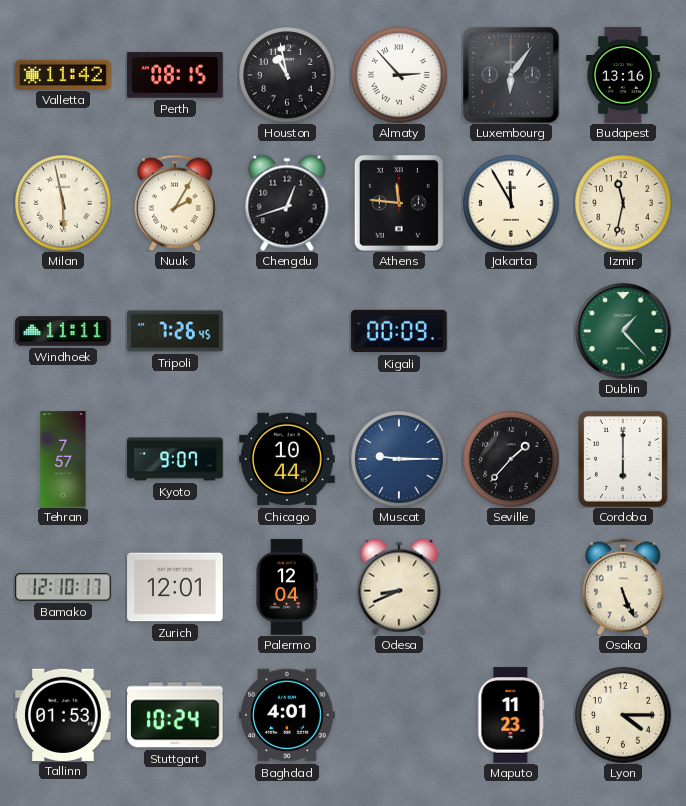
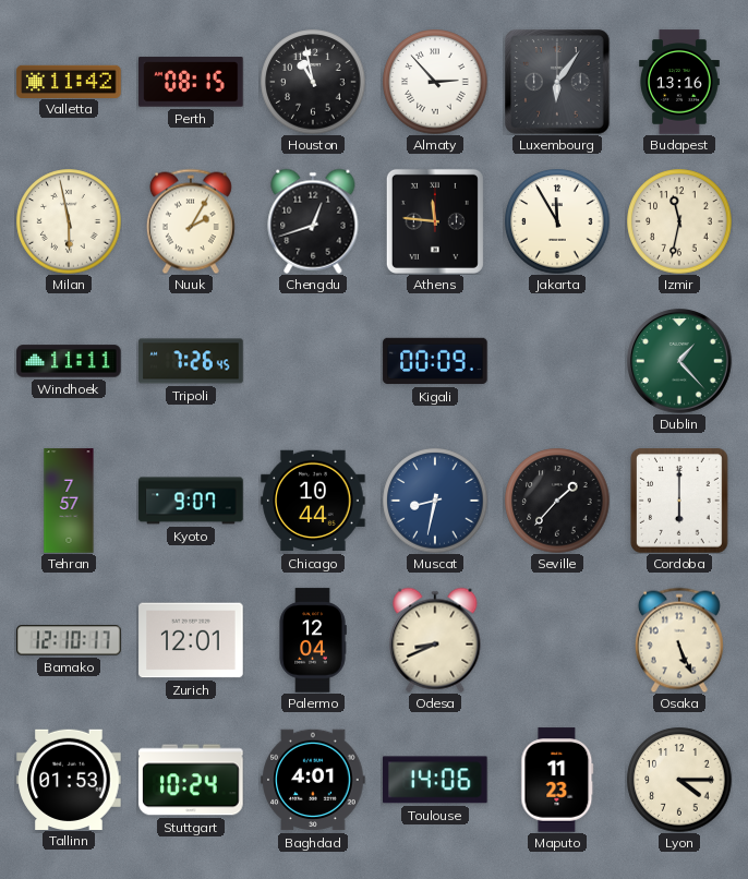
Muscat: 9:15 -> 8:32 (435, 501)
Toulouse: none -> 14:06 (436, 780)
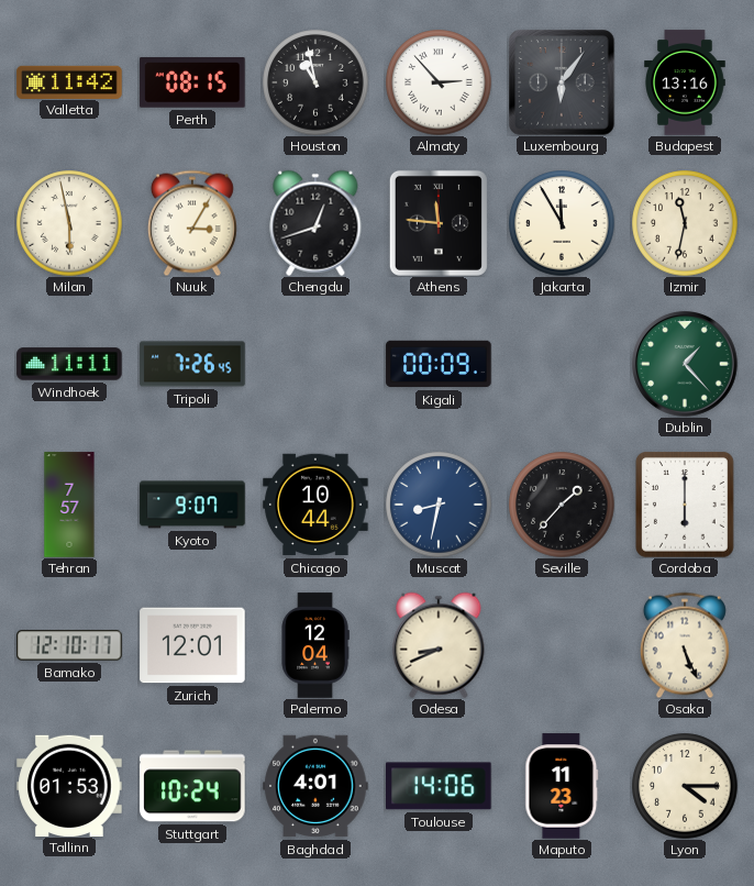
Nuuk: 2:05 -> 3:05 (192, 223)
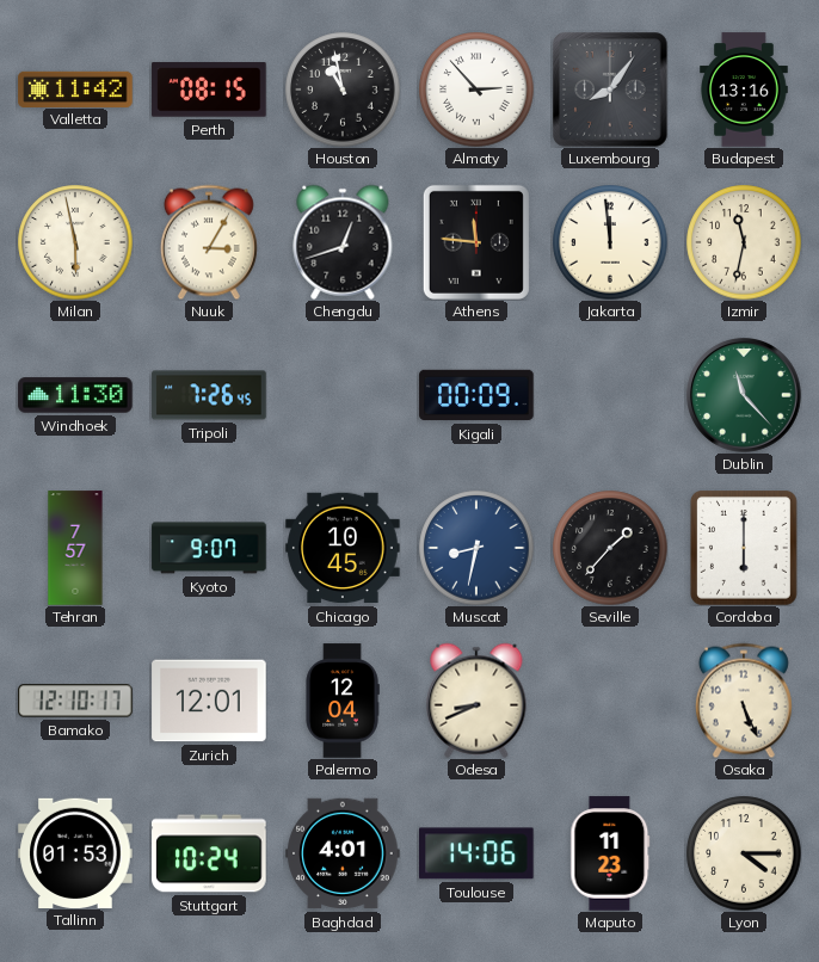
Luxembourg: 6:06 -> 8:06 (610, 90)
Jakarta: 11:55 -> 11:59 (610, 242)
Windhoek: 11:11 -> 11:30 (75, 395)
Dublin: 1:23 -> 11:23 (745, 396)
Chicago: 10:44 -> 10:45 (343, 548)
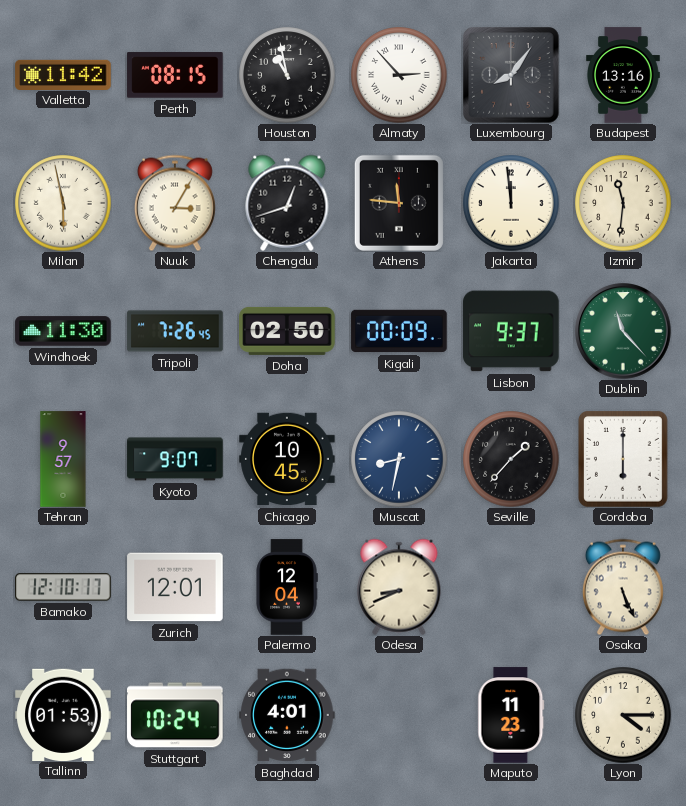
Izmir: 11:32 -> 11:31 (623, 203)
Doha: none -> 02:50 (287, 331)
Lisbon: none -> 9:37 (511, 331)
Tehran: 7:57 -> 9:57 (63, 459)
Toulouse: 14:06 -> none (478, 853)
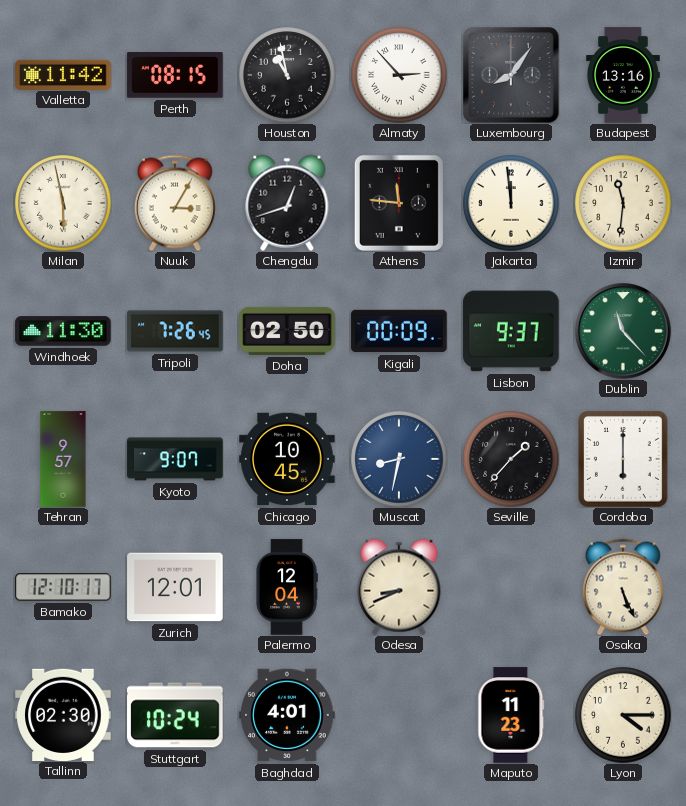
Tallinn: 01:53 -> 02:30 (63, 714)
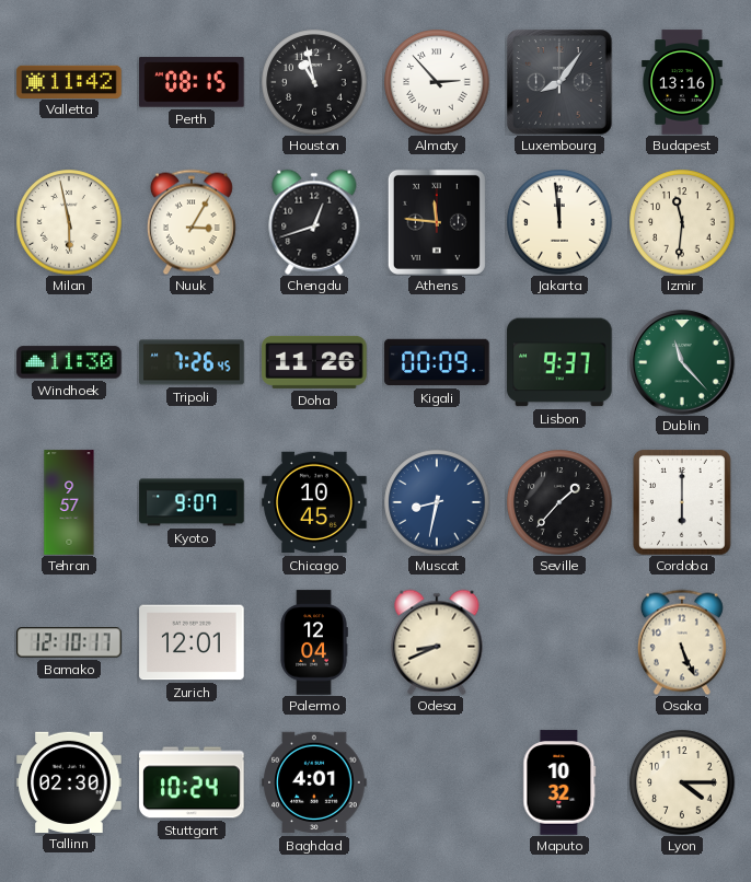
Doha: 02:50 -> 11:26 (314, 362)
Maputo: 11:23 -> 10:32 (559, 782)
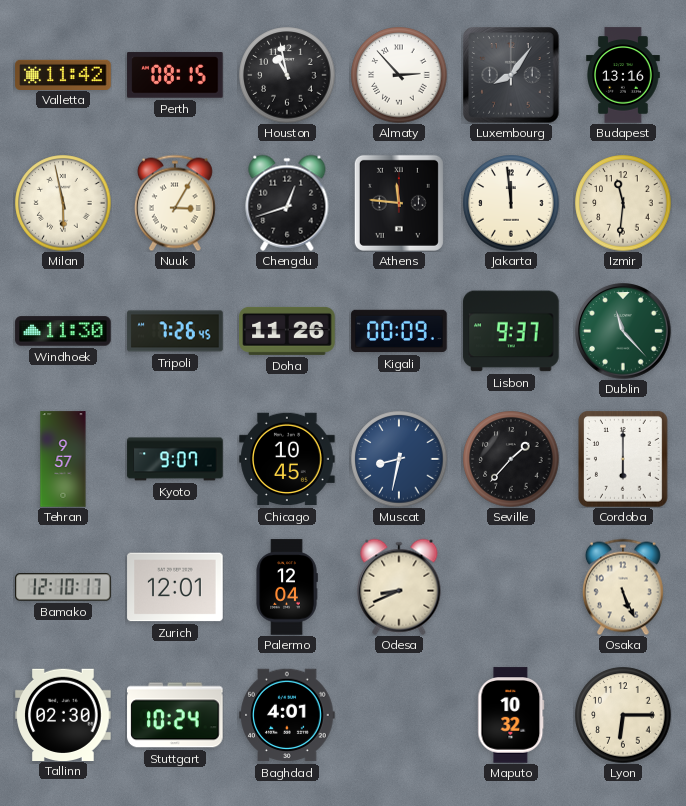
Lyon: 4:15 -> 6:15 (623, 715)
